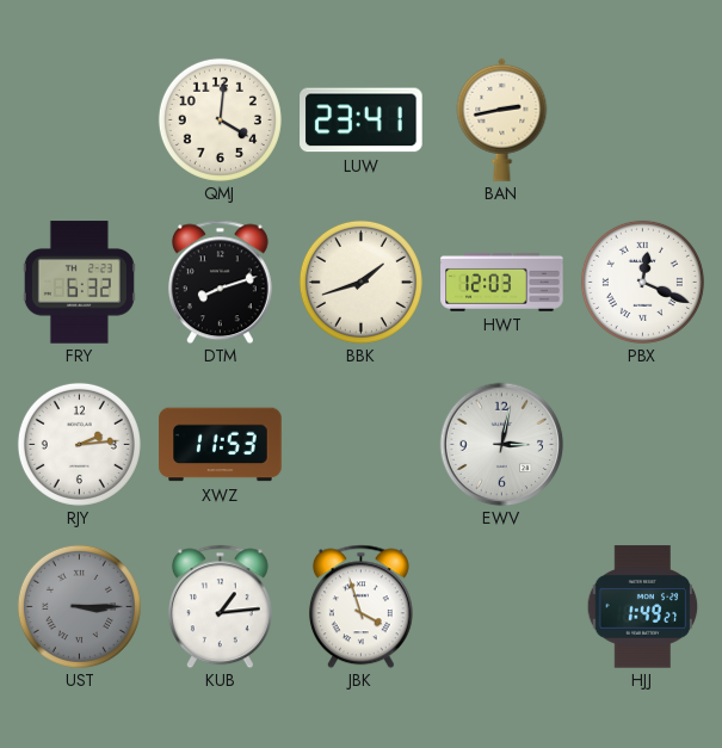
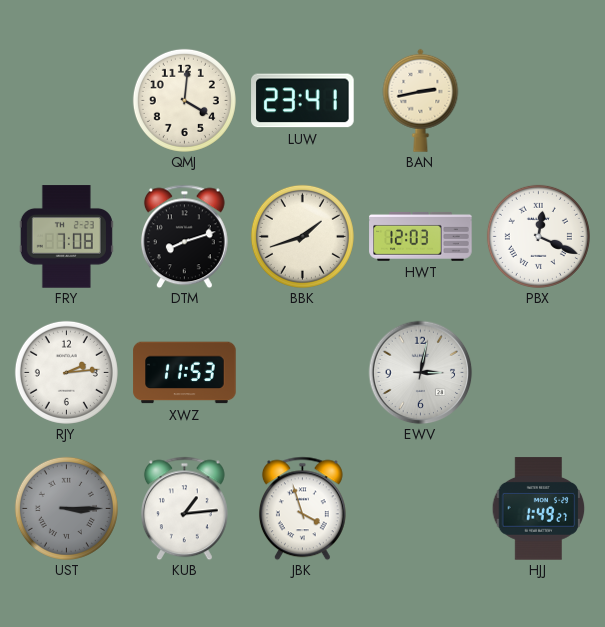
FRY: 6:32 -> 7:08 (66, 237)
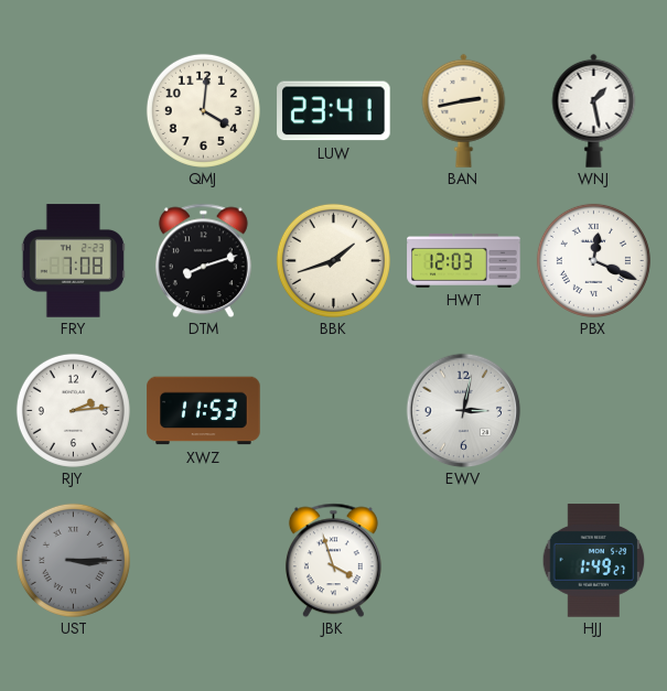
WNJ: none -> 1:28 (594, 110)
KUB: 1:14 -> none (184, 508)
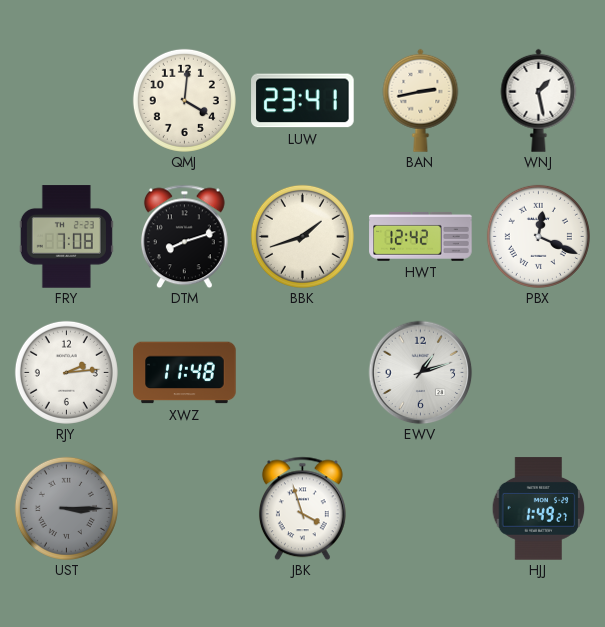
HWT: 12:03 -> 12:42 (421, 237)
XWZ: 11:53 -> 11:48 (185, 373)
EWV: 3:02 -> 1:12 (420, 372)
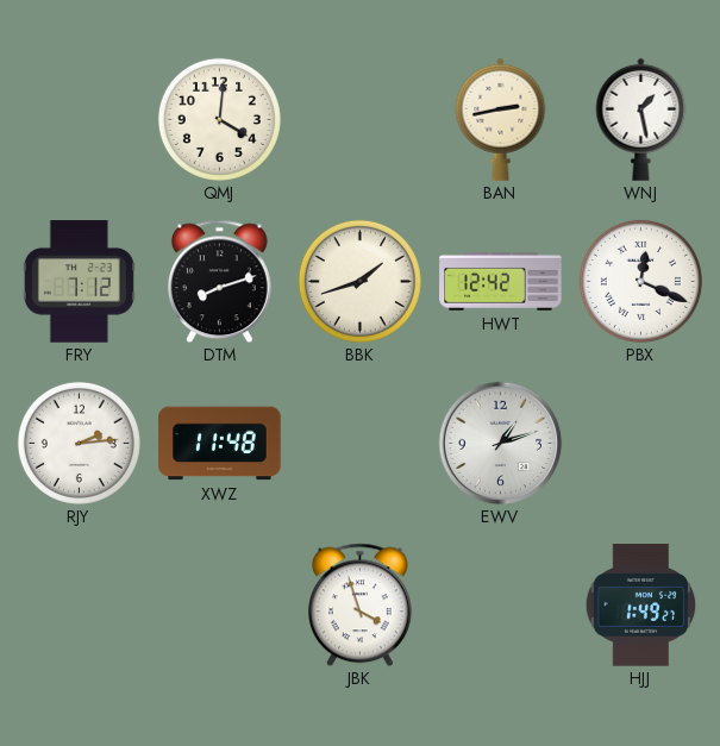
LUW: 23:41 -> none (303, 101)
FRY: 7:08 -> 7:12 (79, 282)
UST: 3:15 -> none (66, 508)
